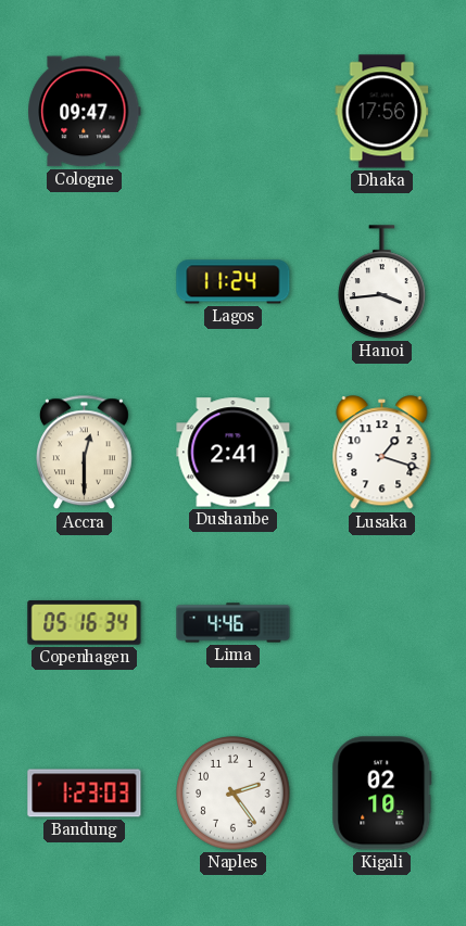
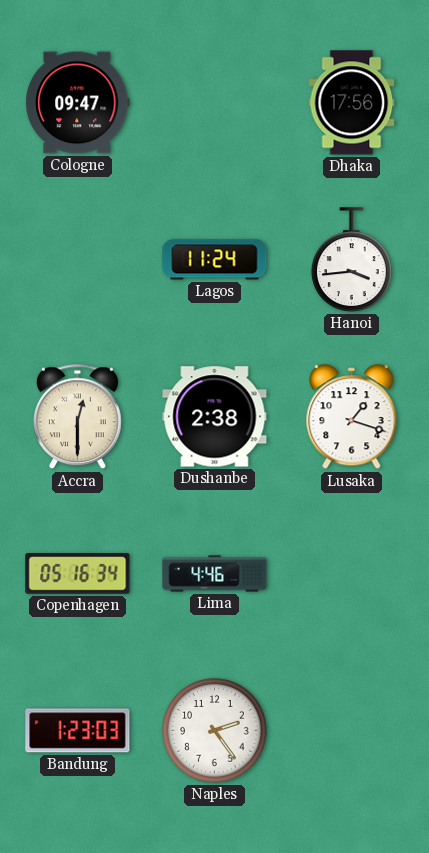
Dushanbe: 2:41 -> 2:38 (215, 417)
Kigali: 02:10 -> none (382, 794)
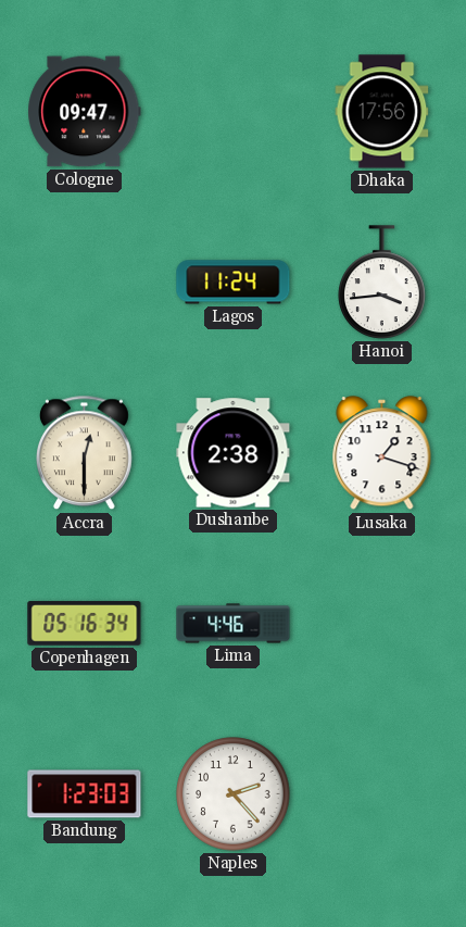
Naples: 2:24 -> 2:23 (234, 794)
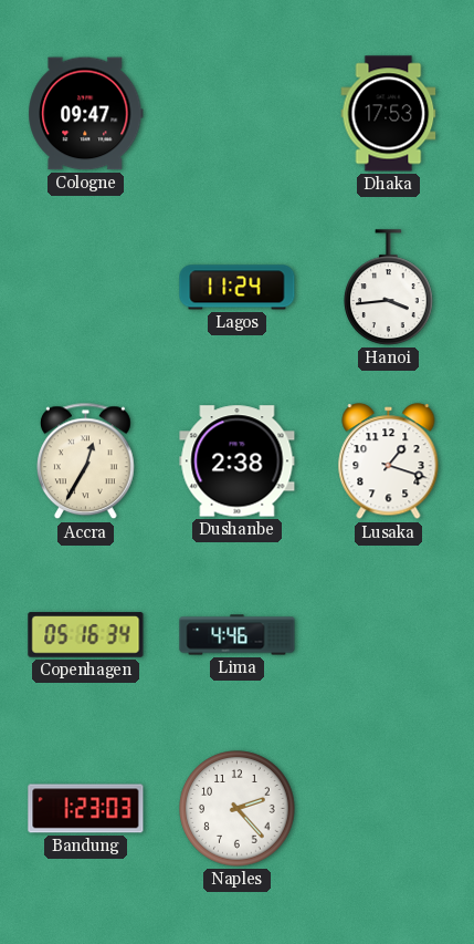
Dhaka: 17:56 -> 17:53 (389, 114)
Accra: 12:30 -> 12:35 (85, 461)
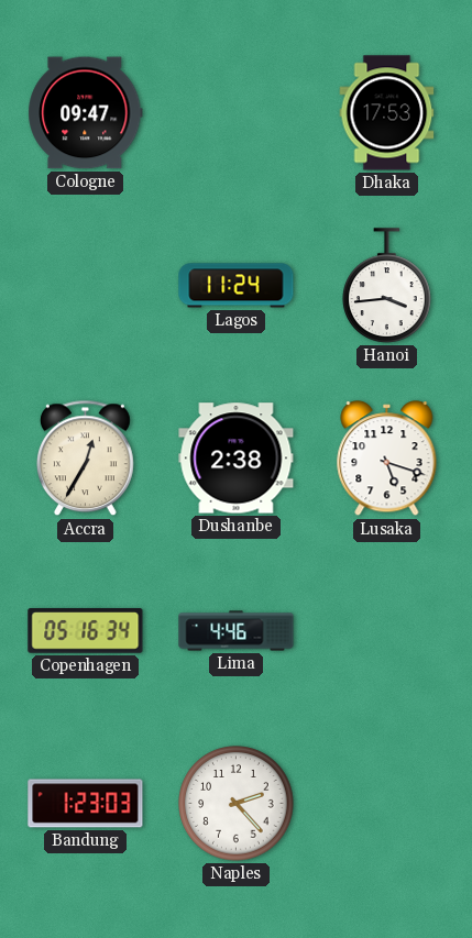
Lusaka: 1:18 -> 5:18 (387, 459)
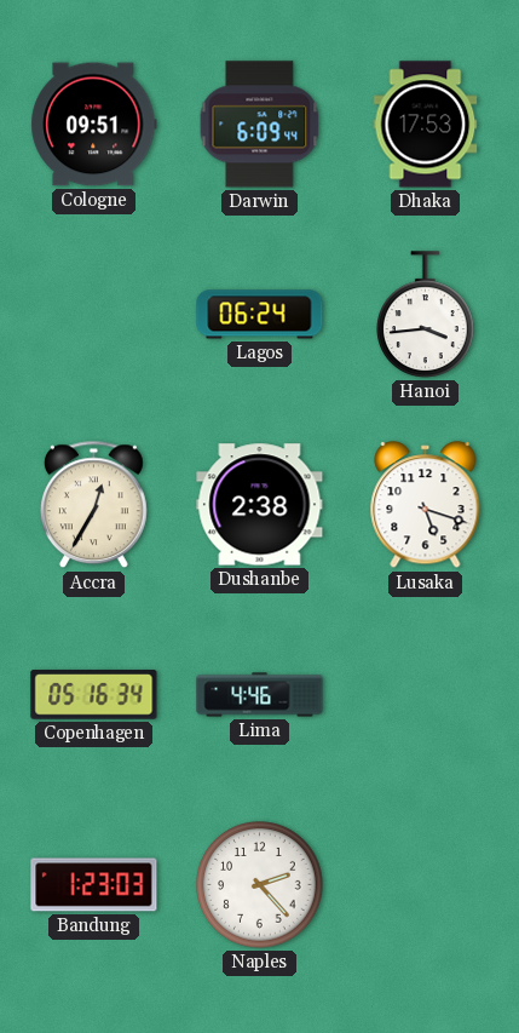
Cologne: 09:47 -> 09:51 (94, 125)
Darwin: none -> 6:09 (260, 125)
Lagos: 11:24 -> 06:24 (260, 315)
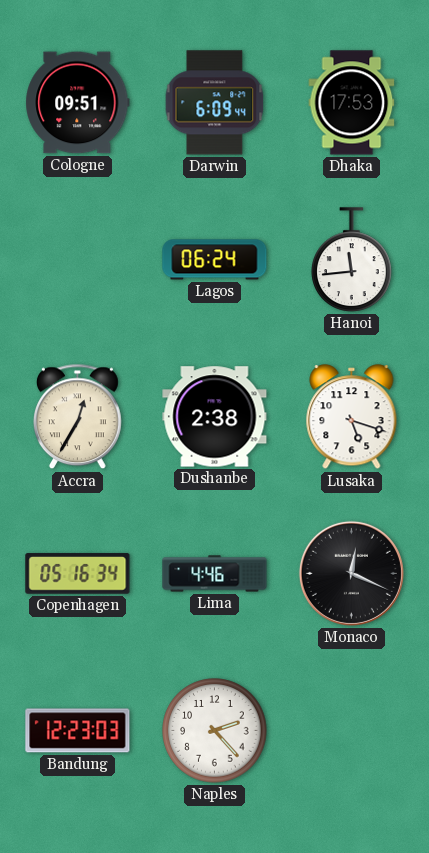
Hanoi: 3:44 -> 11:44 (352, 260)
Monaco: none -> 12:19 (351, 573)
Bandung: 1:23 -> 12:23 (78, 731)
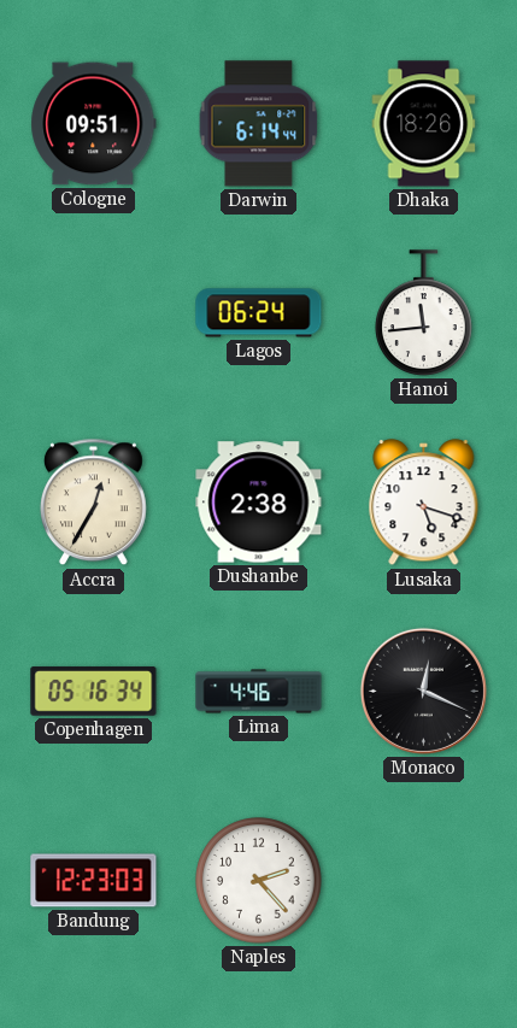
Darwin: 6:09 -> 6:14 (259, 124)
Dhaka: 17:53 -> 18:26 (424, 124)
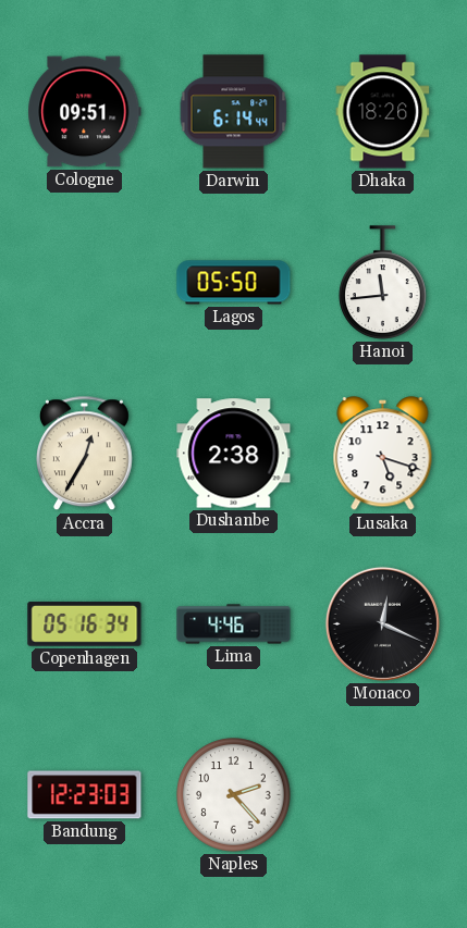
Lagos: 06:24 -> 05:50 (234, 283)
